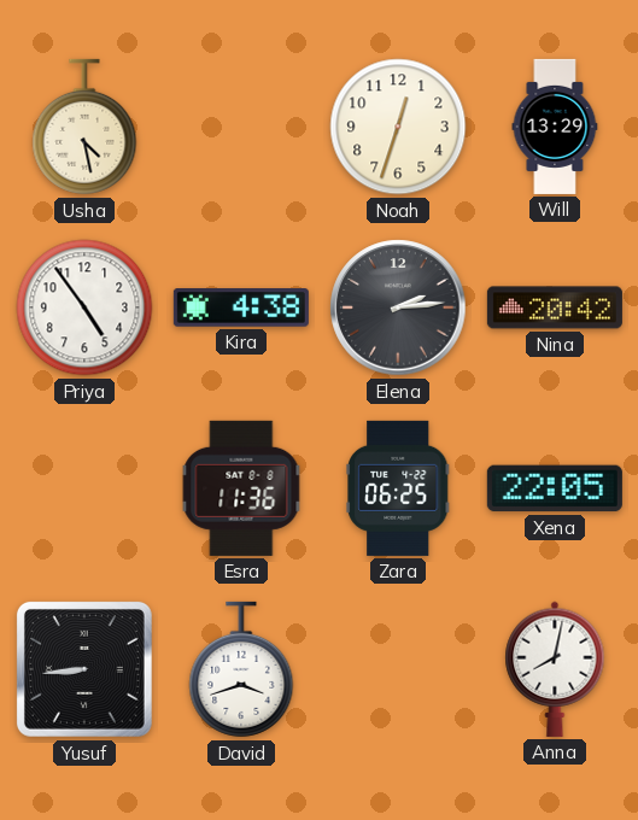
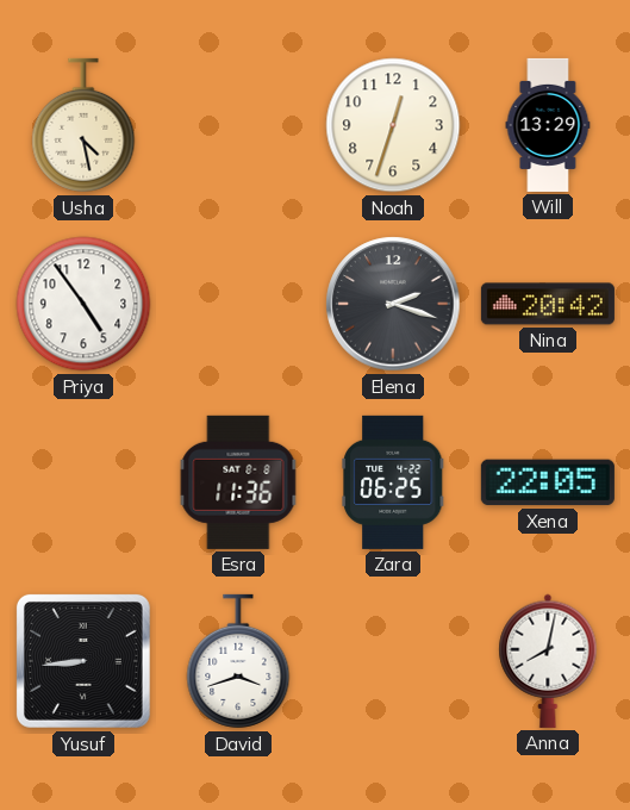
Kira: 4:38 -> none (241, 309)
Elena: 2:14 -> 2:18 (393, 304)
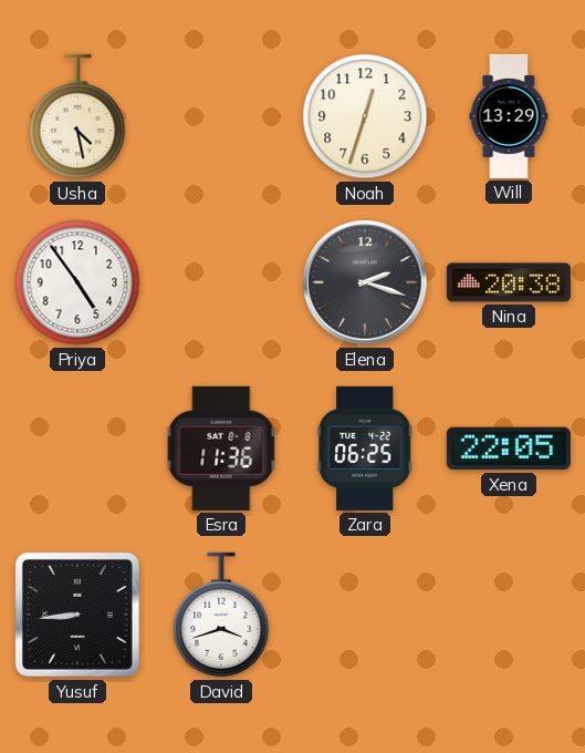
Nina: 20:42 -> 20:38 (509, 282)
Anna: 8:02 -> none (548, 661)
